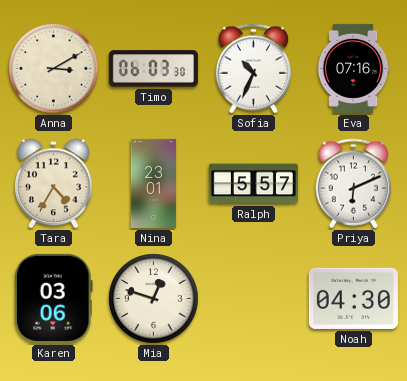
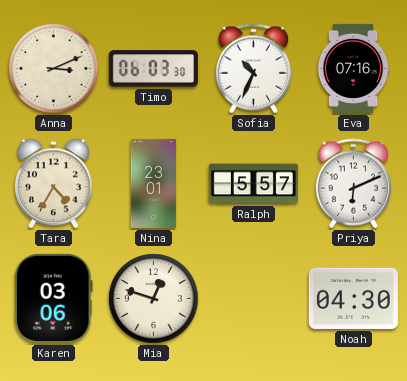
Anna: 3:10 -> 3:11 (54, 69)
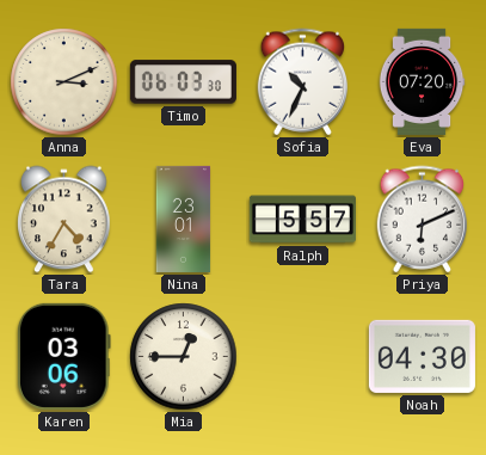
Eva: 07:16 -> 07:20 (422, 81)
Mia: 12:48 -> 12:45 (184, 357)
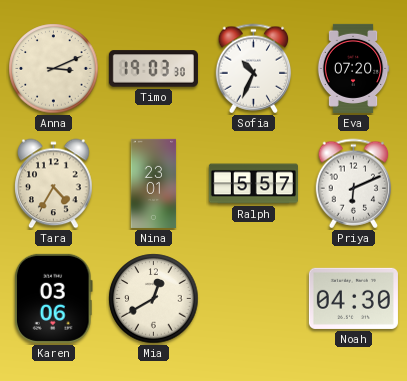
Timo: 06:03 -> 19:03 (153, 69)
Mia: 12:45 -> 12:40 (154, 299)
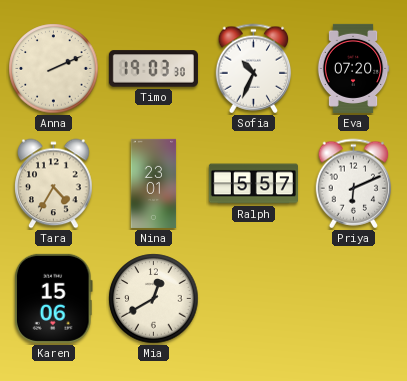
Anna: 3:11 -> 2:11 (54, 69)
Karen: 03:06 -> 15:06 (53, 298)
Noah: 04:30 -> none (353, 298)
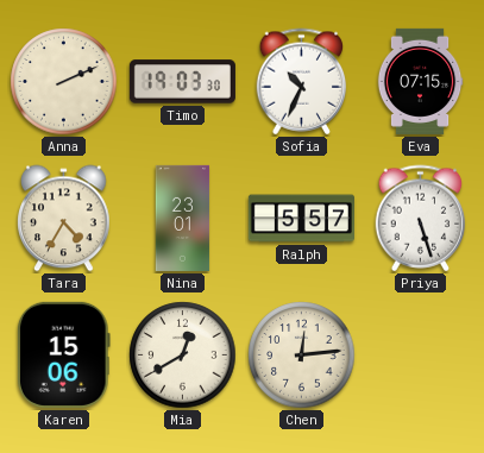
Eva: 07:20 -> 07:15 (420, 81)
Priya: 6:11 -> 5:27 (421, 219)
Chen: none -> 12:14 (302, 356)
